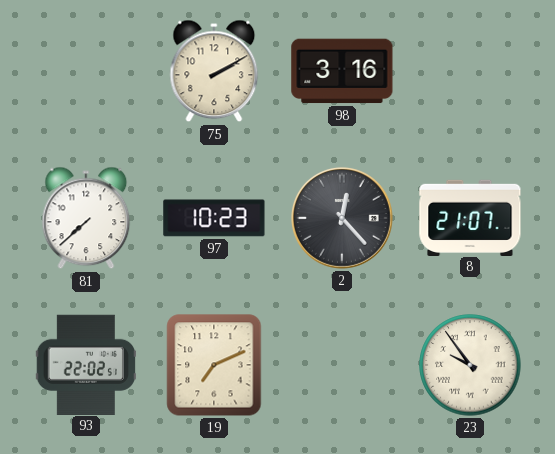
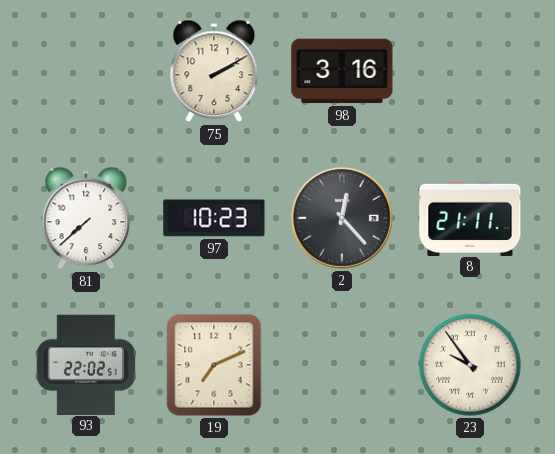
8: 21:07 -> 21:11 (470, 217)
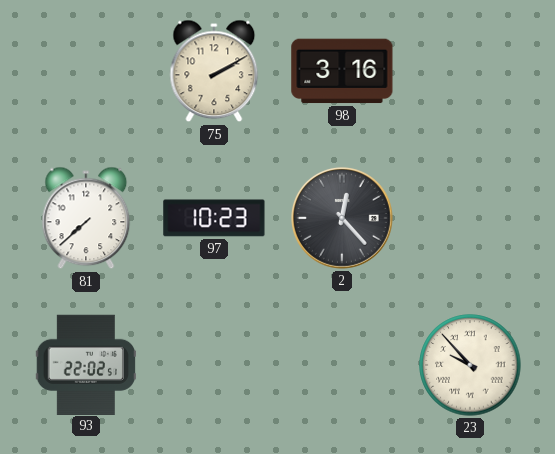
8: 21:11 -> none (470, 217)
19: 7:11 -> none (214, 365)
23: 9:54 -> 9:53 (470, 365)
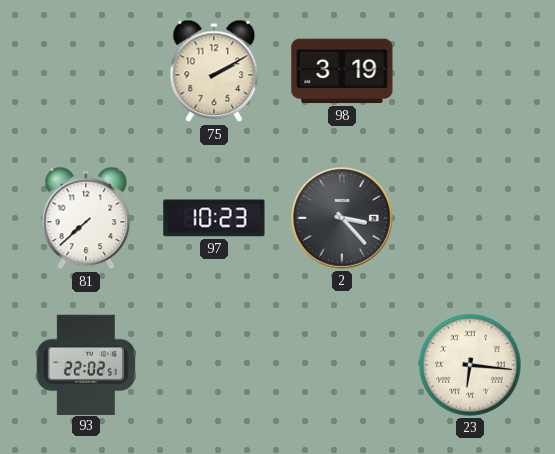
98: 3:16 -> 3:19 (342, 71)
2: 12:23 -> 3:23 (342, 218)
23: 9:53 -> 6:16 (470, 365)
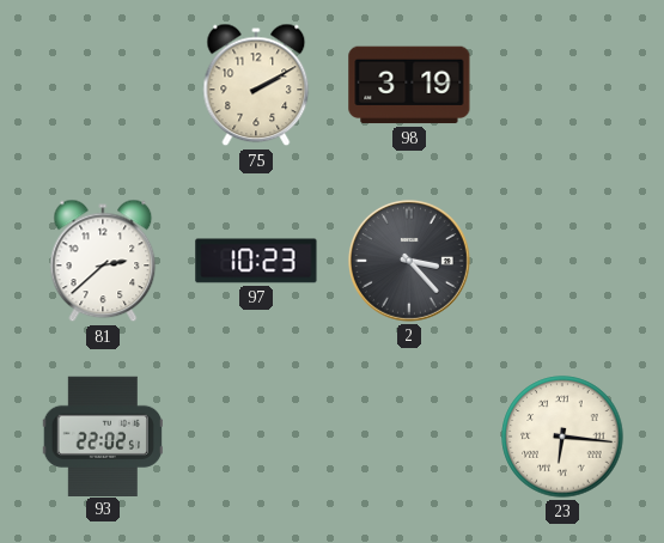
81: 7:38 -> 2:38 (103, 261)
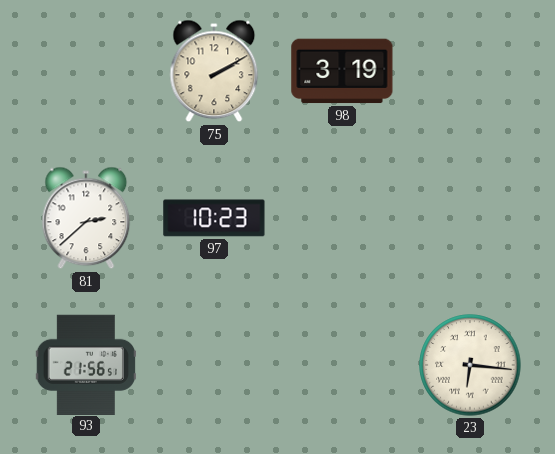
2: 3:23 -> none (409, 261)
93: 22:02 -> 21:56 (85, 364)
